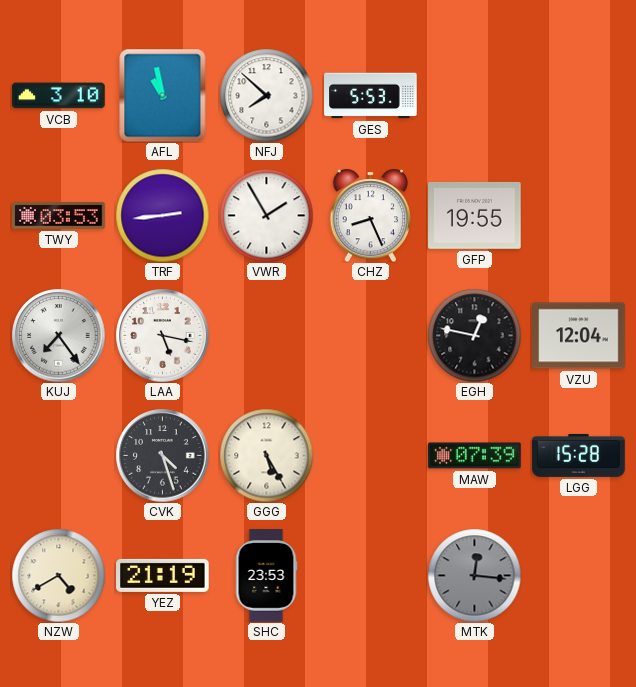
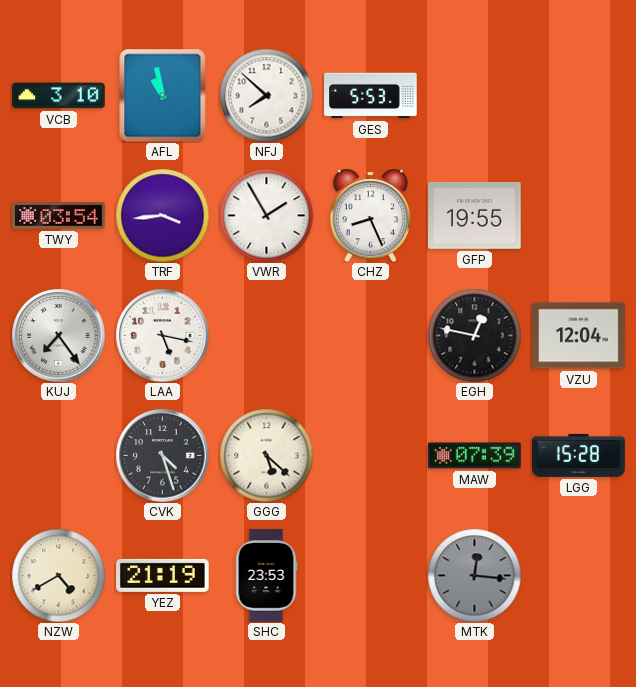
TWY: 03:53 -> 03:54 (59, 216)
TRF: 2:44 -> 3:44 (162, 215)
GGG: 5:25 -> 5:22 (266, 455)
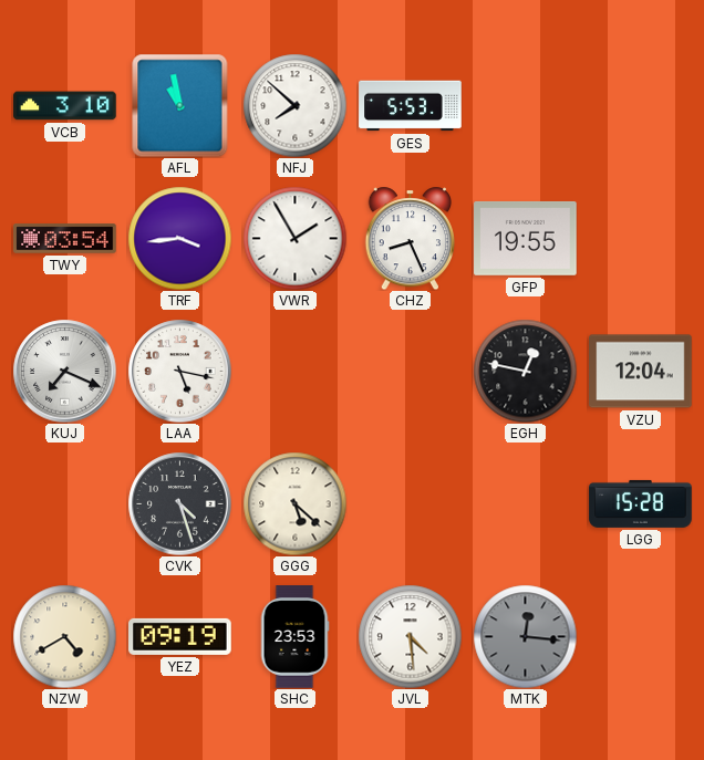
KUJ: 7:24 -> 7:19 (64, 371)
MAW: 07:39 -> none (475, 456)
YEZ: 21:19 -> 09:19 (180, 636)
JVL: none -> 4:29 (410, 636)
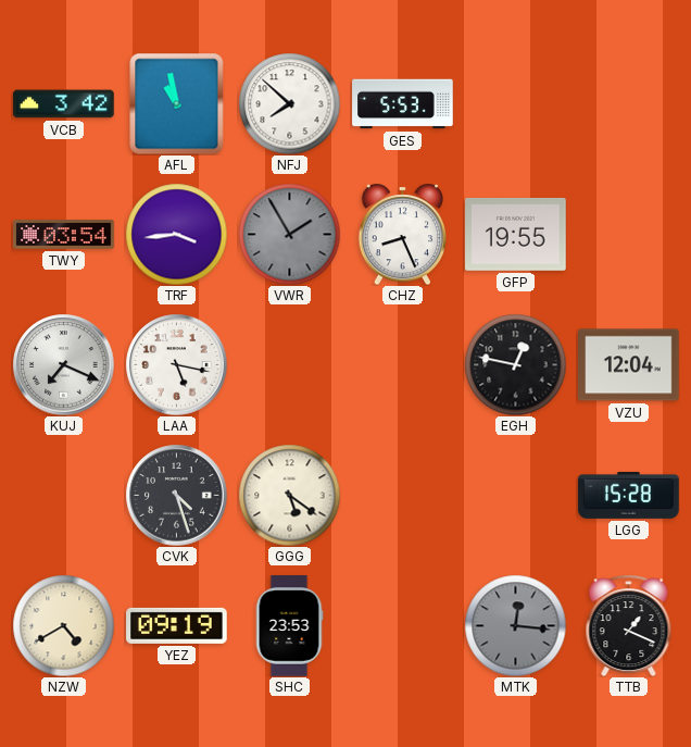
VCB: 3:10 -> 3:42 (64, 104)
VWR dial: white -> grey (289, 234)
GGG: 5:22 -> 5:21 (289, 495)
JVL: 4:29 -> none (410, 636)
TTB: none -> 1:19 (629, 625)
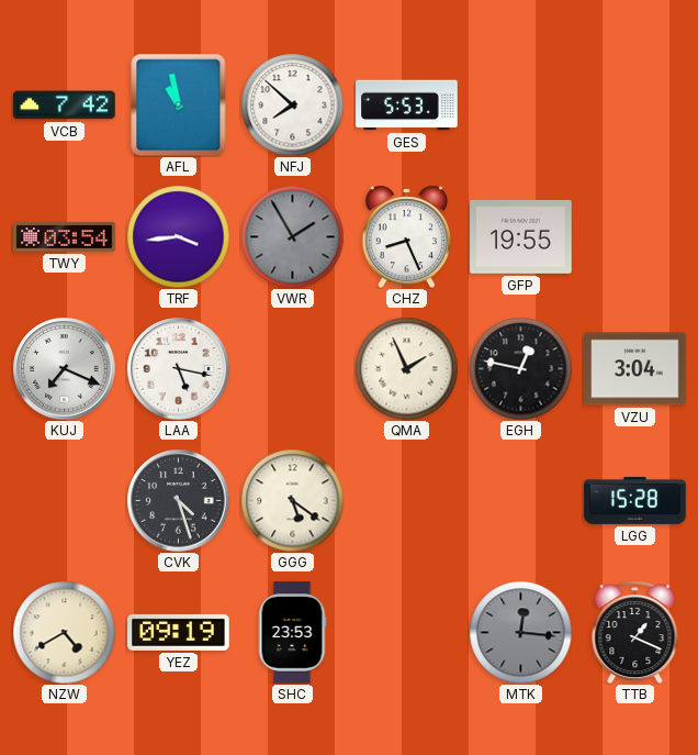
VCB: 3:42 -> 7:42 (65, 106)
QMA: none -> 1:56 (406, 368)
VZU: 12:04 -> 3:04 (635, 369)
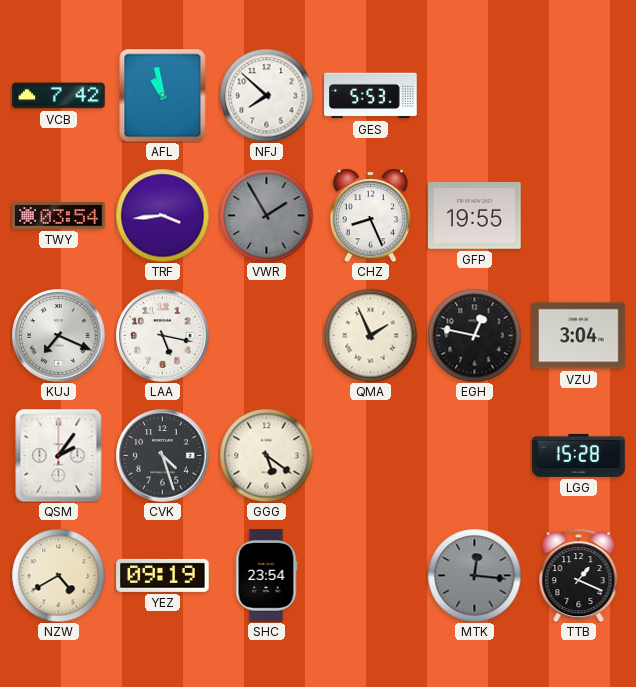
QSM: none -> 2:06 (59, 455)
SHC: 23:53 -> 23:54 (266, 576)
